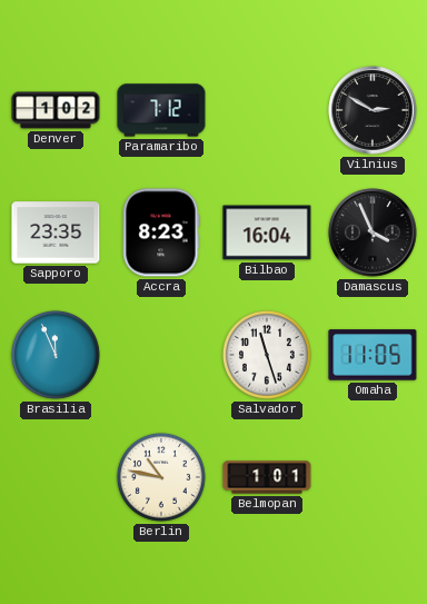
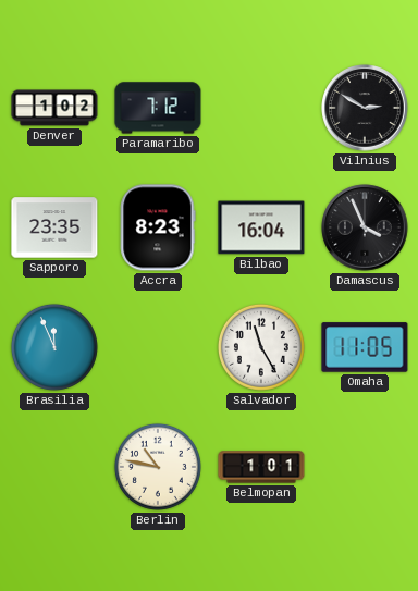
Salvador: 11:27 -> 11:25 (261, 347)
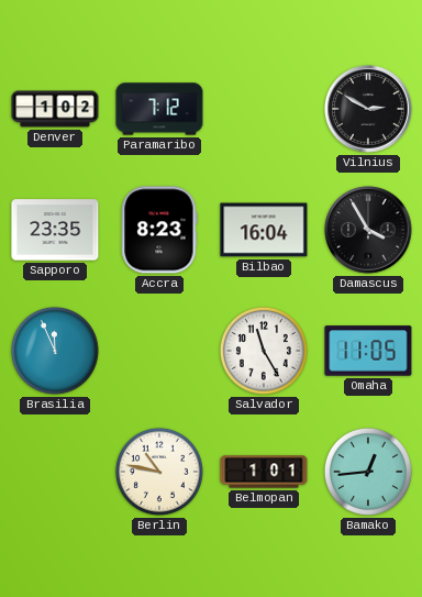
Damascus: 3:56 -> 3:55 (368, 230)
Bamako: none -> 12:44 (368, 472)
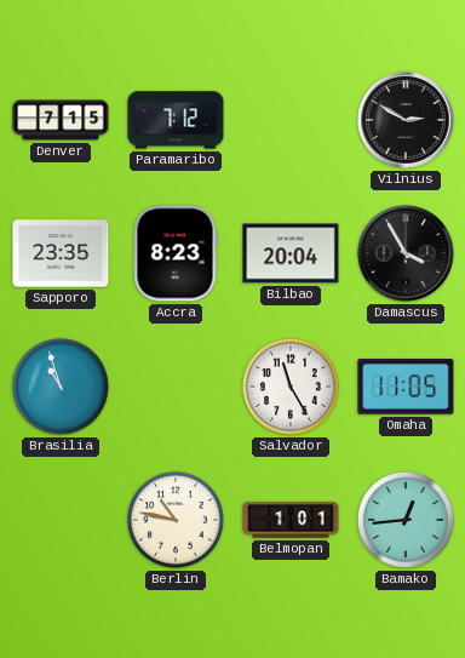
Denver: 1:02 -> 7:15 (61, 120)
Bilbao: 16:04 -> 20:04 (291, 253)
Brasilia: 11:56 -> 10:57 (61, 387)
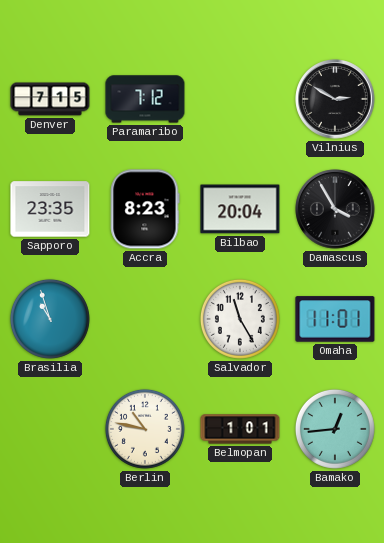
Omaha: 11:05 -> 11:01 (335, 319)
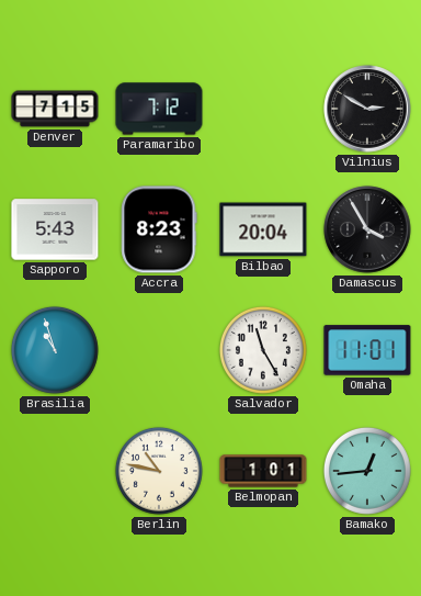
Sapporo: 23:35 -> 5:43 (55, 229)
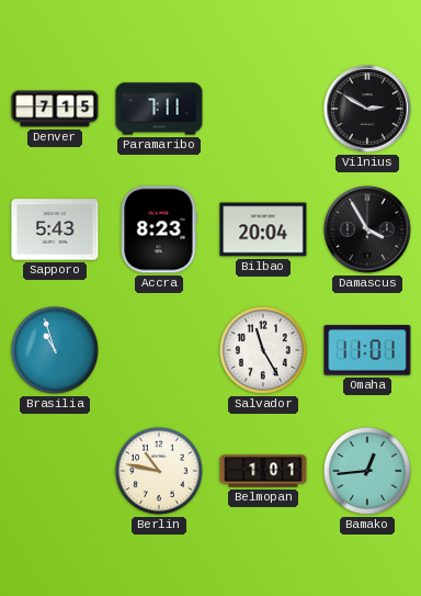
Paramaribo: 7:12 -> 7:11 (159, 109)
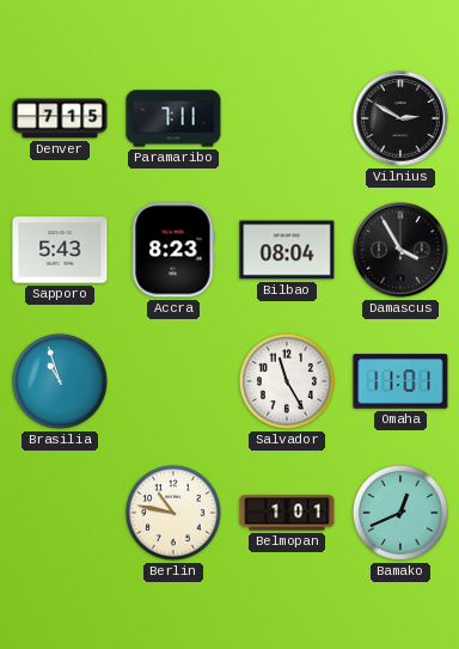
Bilbao: 20:04 -> 08:04 (287, 250)
Bamako: 12:44 -> 12:41 (400, 513)
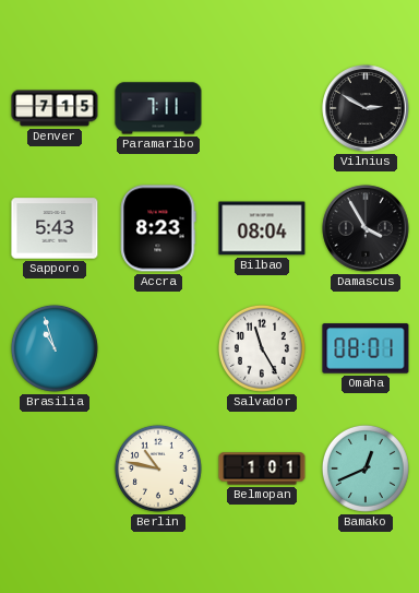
Omaha: 11:01 -> 08:01 (366, 348)
